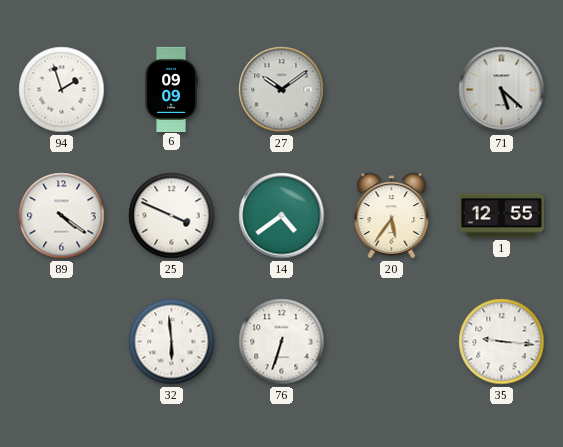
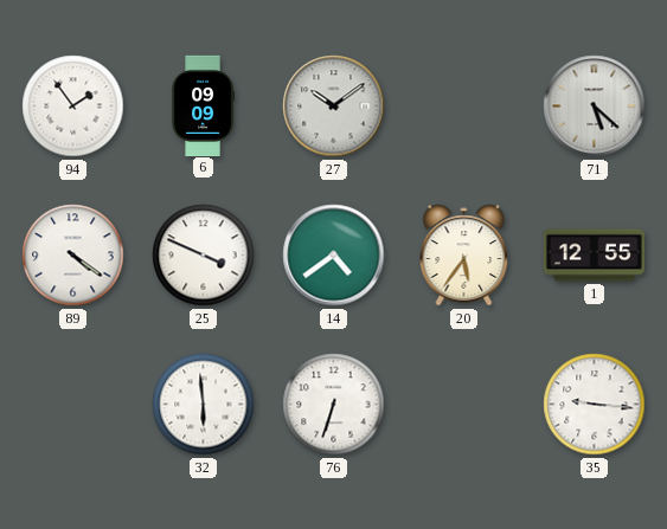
94: 1:57 -> 1:54 (73, 107)
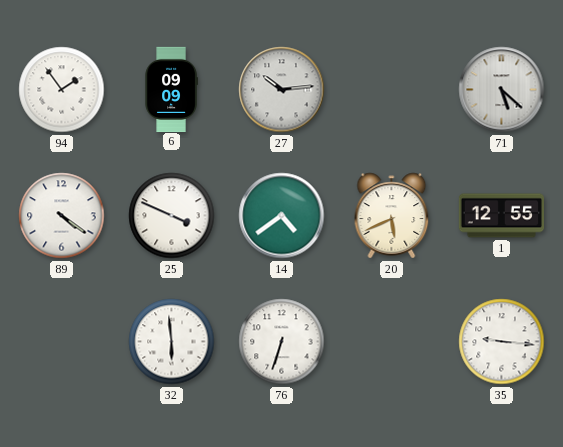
27: 10:09 -> 10:14 (282, 90)
20: 5:36 -> 5:41 (392, 216)
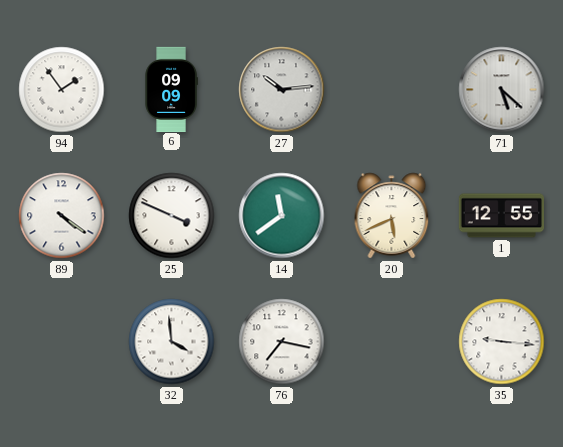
14: 4:39 -> 11:39 (282, 216)
32: 5:59 -> 3:59 (172, 342)
76: 6:33 -> 7:17 (282, 342)
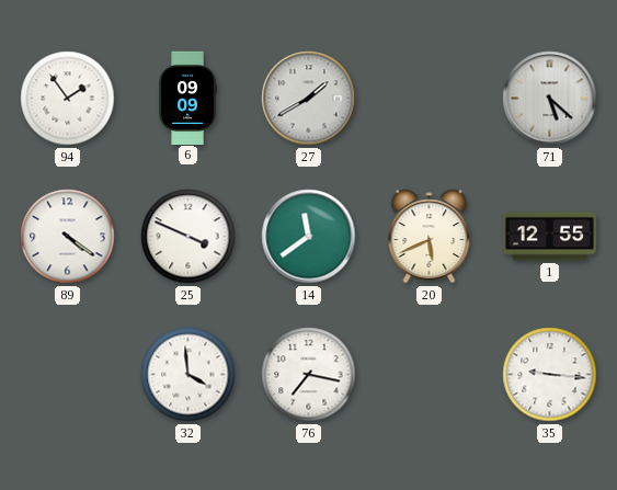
27: 10:14 -> 1:40 (309, 99)
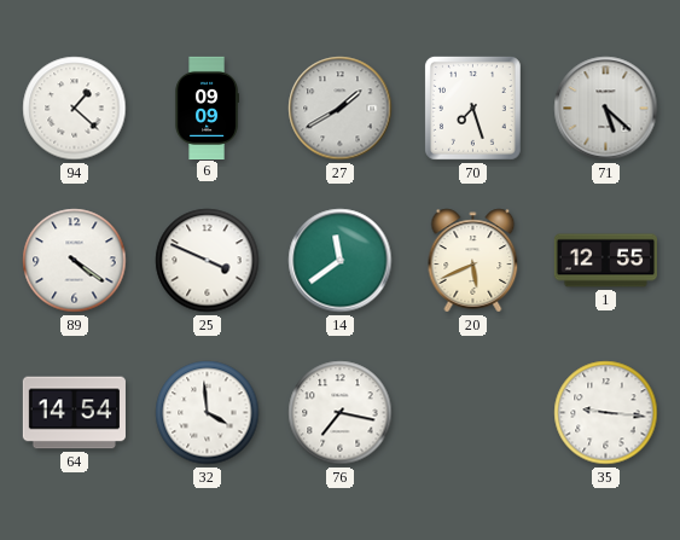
94: 1:54 -> 1:22 (75, 109)
70: none -> 7:27 (472, 108)
64: none -> 14:54 (74, 413)
